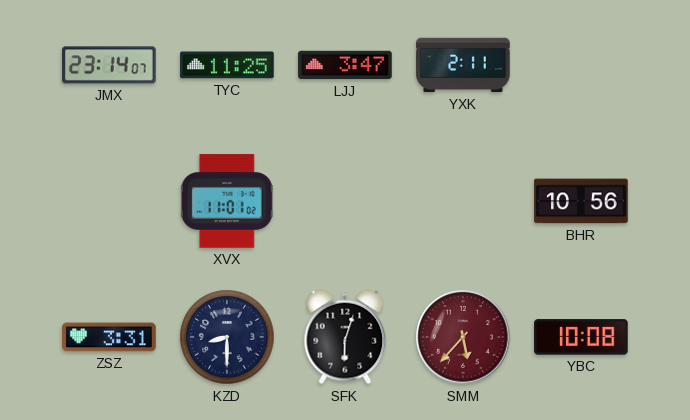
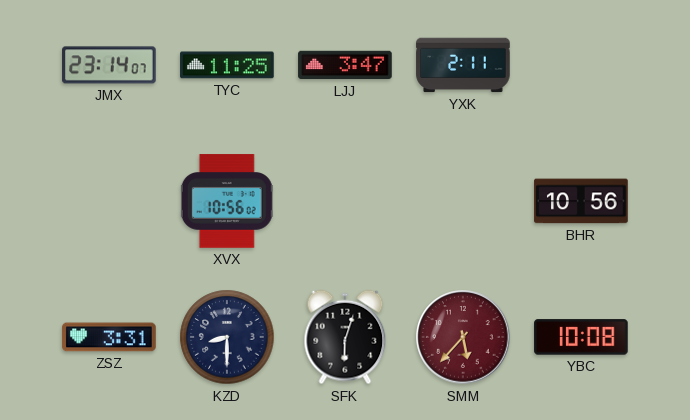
XVX: 11:01 -> 10:56 (227, 201)
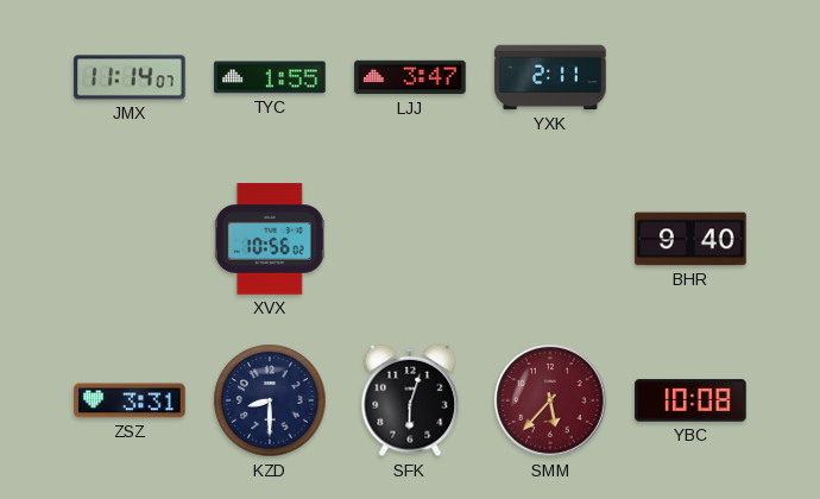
JMX: 23:14 -> 11:14 (130, 77)
TYC: 11:25 -> 1:55 (270, 77)
BHR: 10:56 -> 9:40 (690, 239)
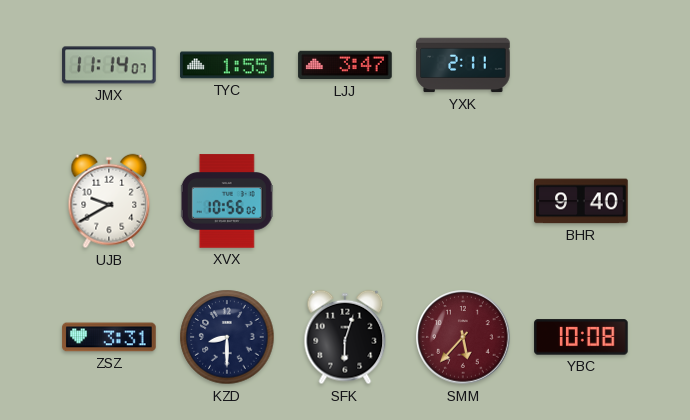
UJB: none -> 9:40 (109, 201)
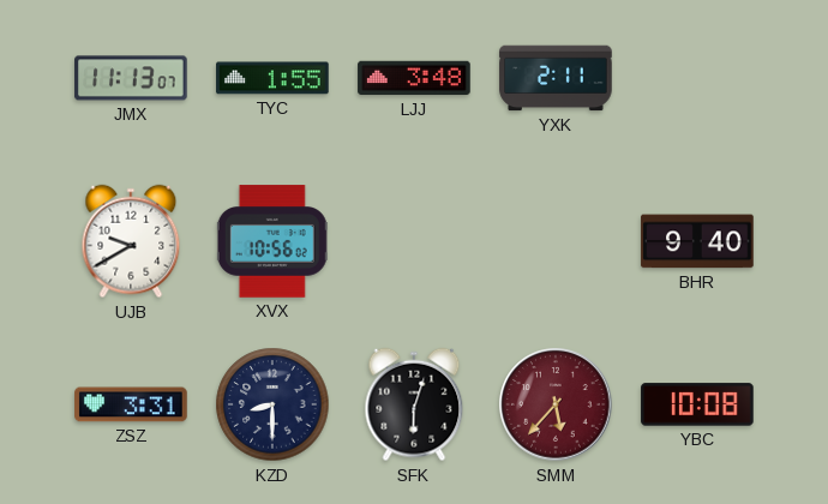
JMX: 11:14 -> 11:13 (131, 78)
LJJ: 3:47 -> 3:48 (414, 78)
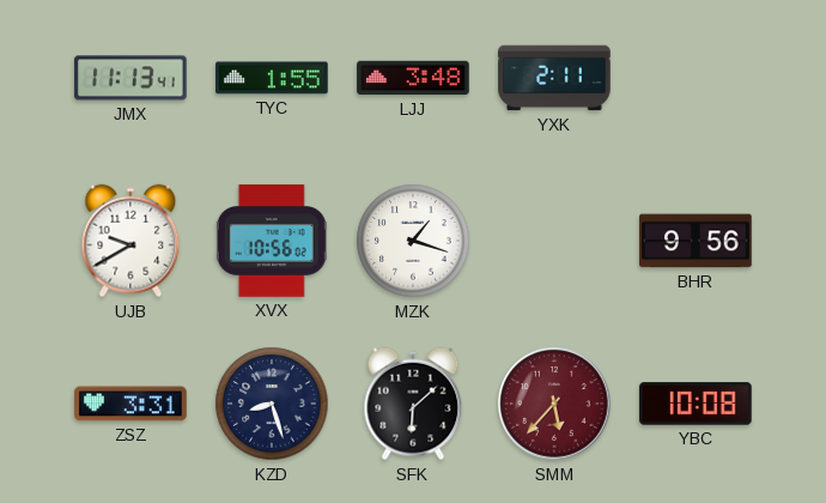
JMX: 11:13:07 -> 11:13:41 (130, 78)
MZK: none -> 1:18 (413, 241)
BHR: 9:40 -> 9:56 (696, 241)
KZD: 8:30 -> 8:27 (272, 404)
SFK: 6:03 -> 6:08 (413, 404)
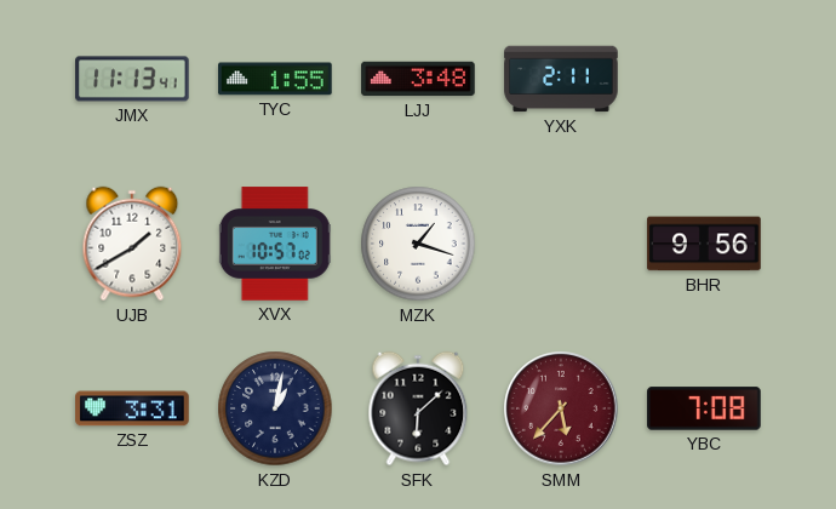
UJB: 9:40 -> 1:40 (132, 244)
XVX: 10:56 -> 10:57 (275, 244)
KZD: 8:27 -> 1:02 (275, 408)
YBC: 10:08 -> 7:08 (704, 408)
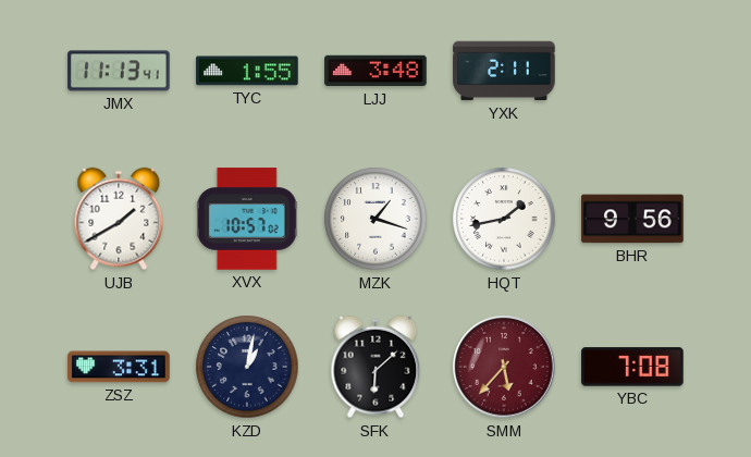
HQT: none -> 1:43 (504, 219)
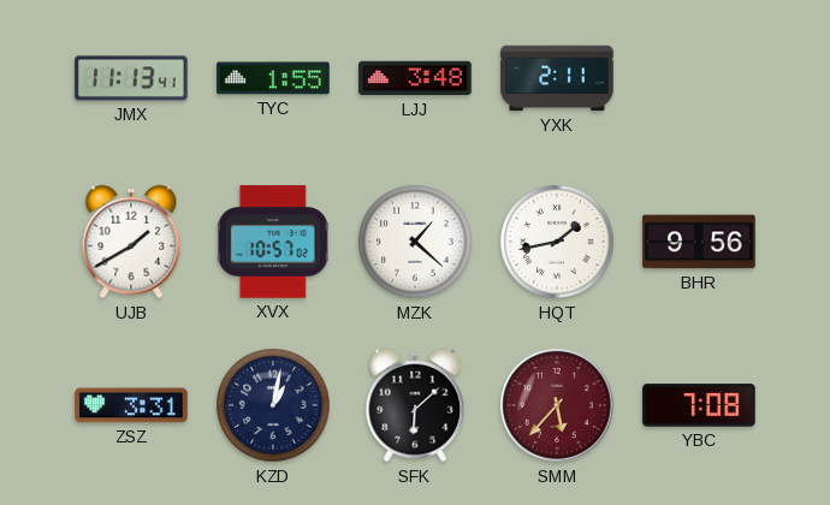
MZK: 1:18 -> 1:22 (415, 242)
